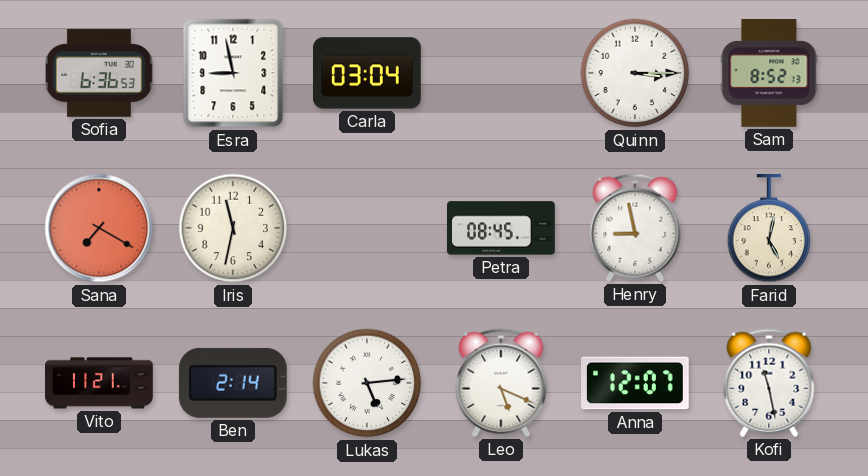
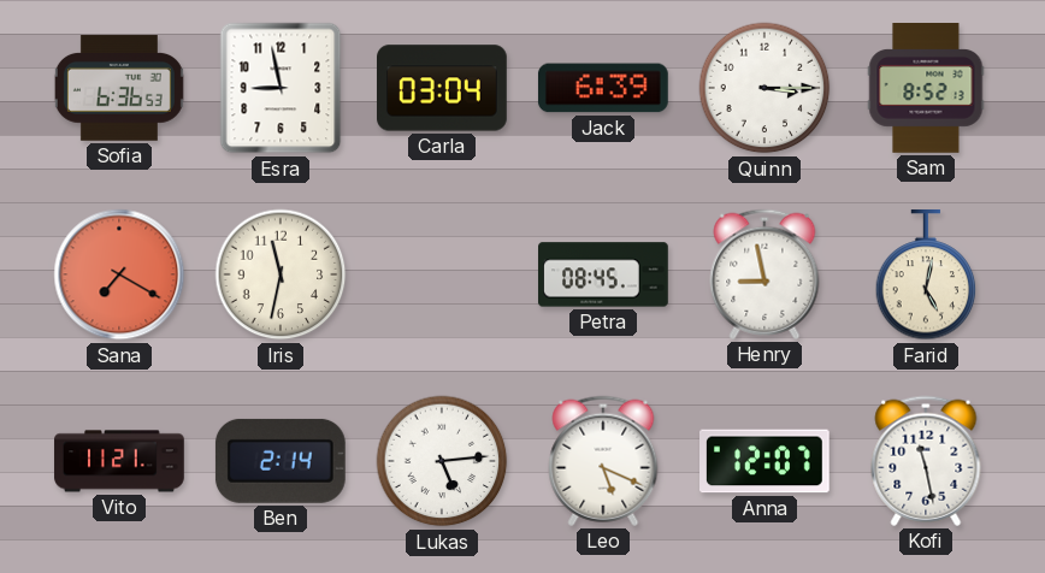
Jack: none -> 6:39 (603, 88)
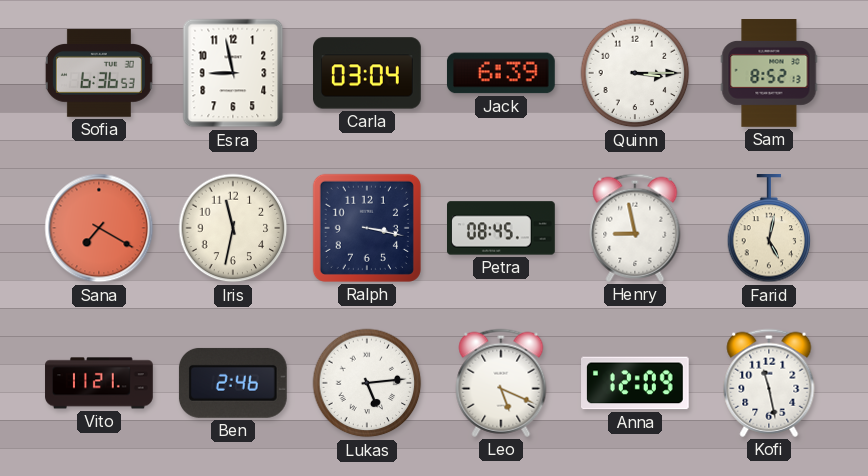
Ralph: none -> 3:17 (367, 228)
Ben: 2:14 -> 2:46 (233, 383)
Anna: 12:07 -> 12:09 (636, 383)
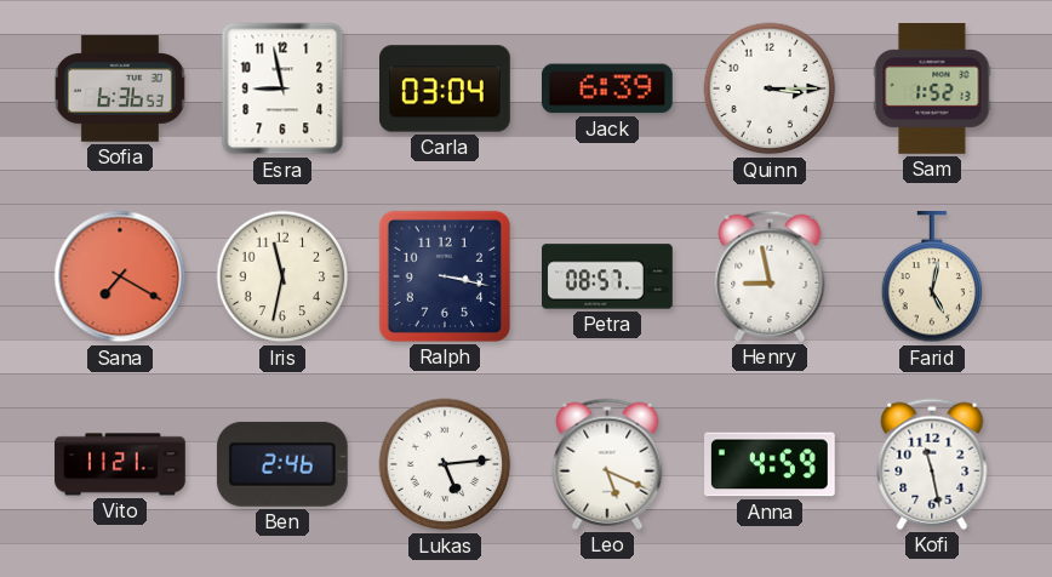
Sam: 8:52 -> 1:52 (932, 90)
Petra: 08:45 -> 08:57 (608, 276)
Anna: 12:09 -> 4:59 (771, 464)
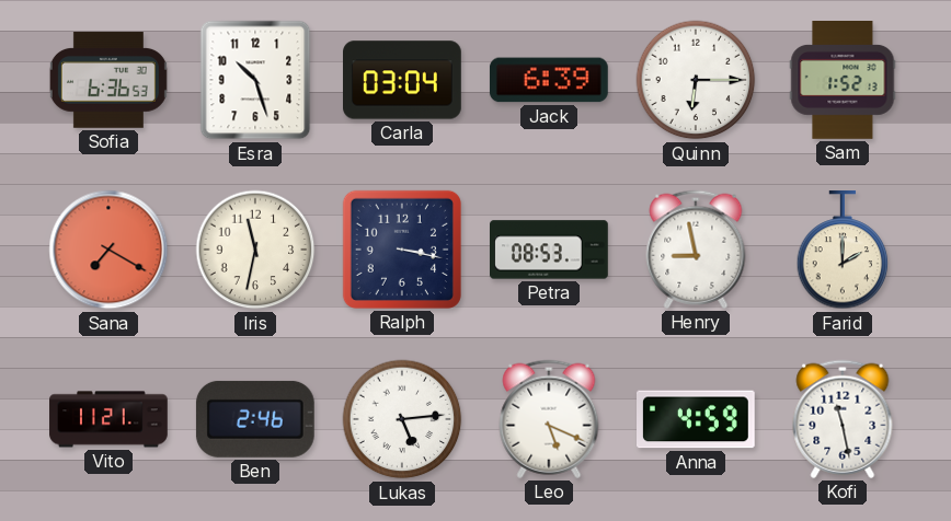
Esra: 8:58 -> 10:27 (255, 80)
Quinn: 3:15 -> 6:15 (696, 80)
Petra: 08:57 -> 08:53 (550, 250)
Farid: 5:02 -> 2:00 (843, 251)
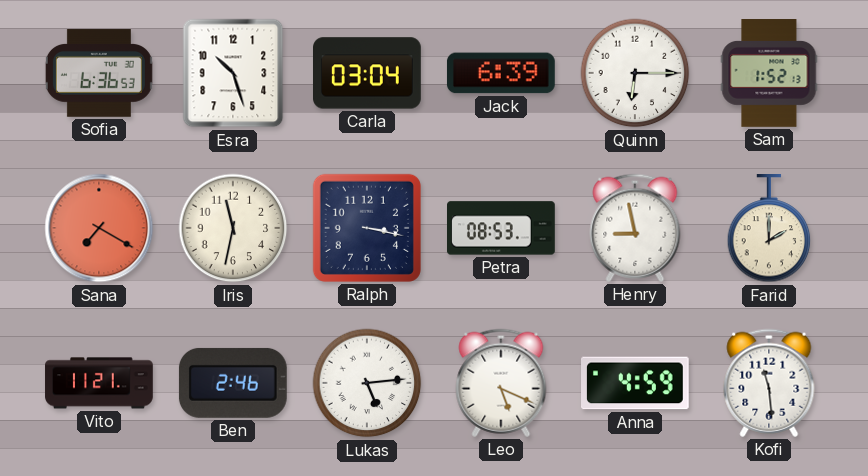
Kofi: 11:28 -> 11:29 (769, 383)
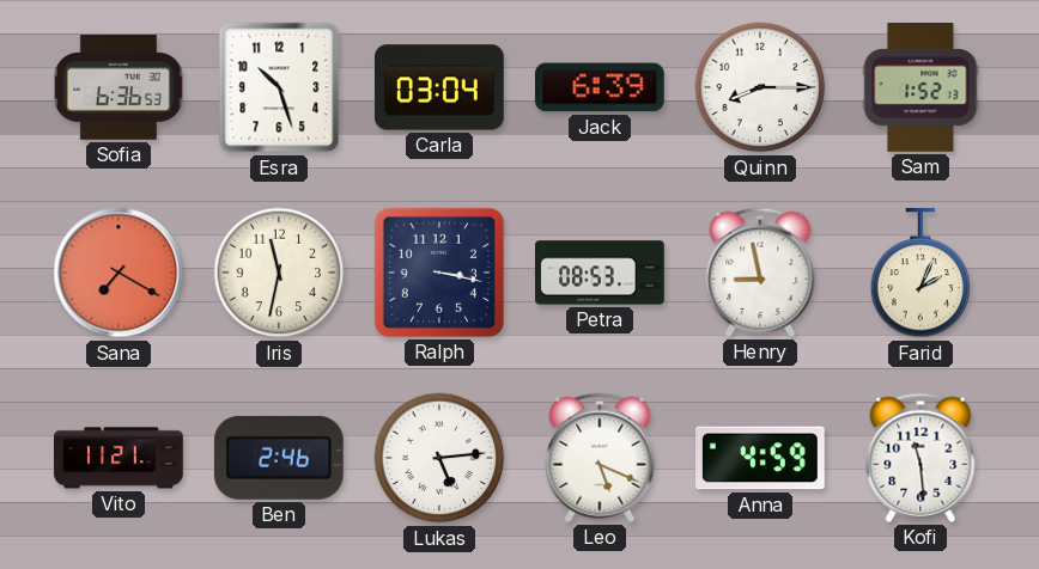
Quinn: 6:15 -> 8:15 (760, 87)
Farid: 2:00 -> 2:04 (920, 274)
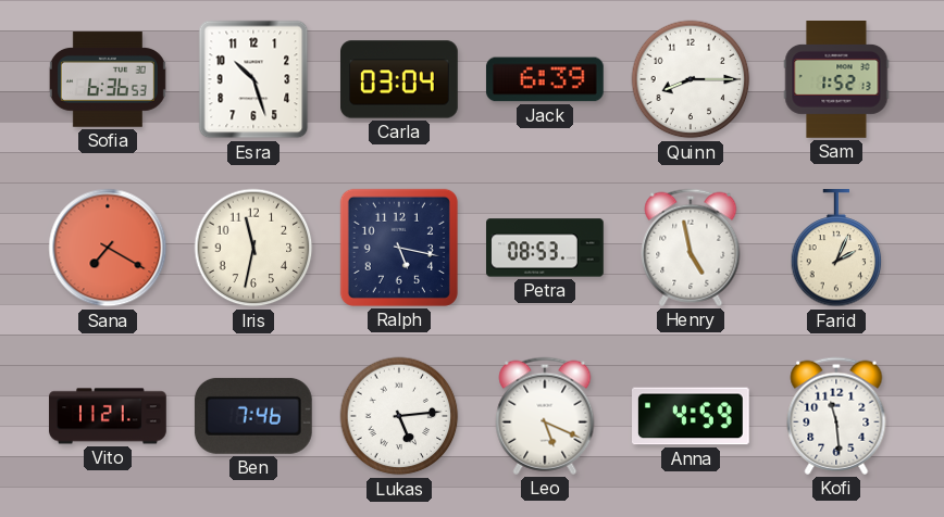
Ralph: 3:17 -> 5:17 (399, 248)
Henry: 8:58 -> 4:58 (691, 248)
Ben: 2:46 -> 7:46 (253, 416)
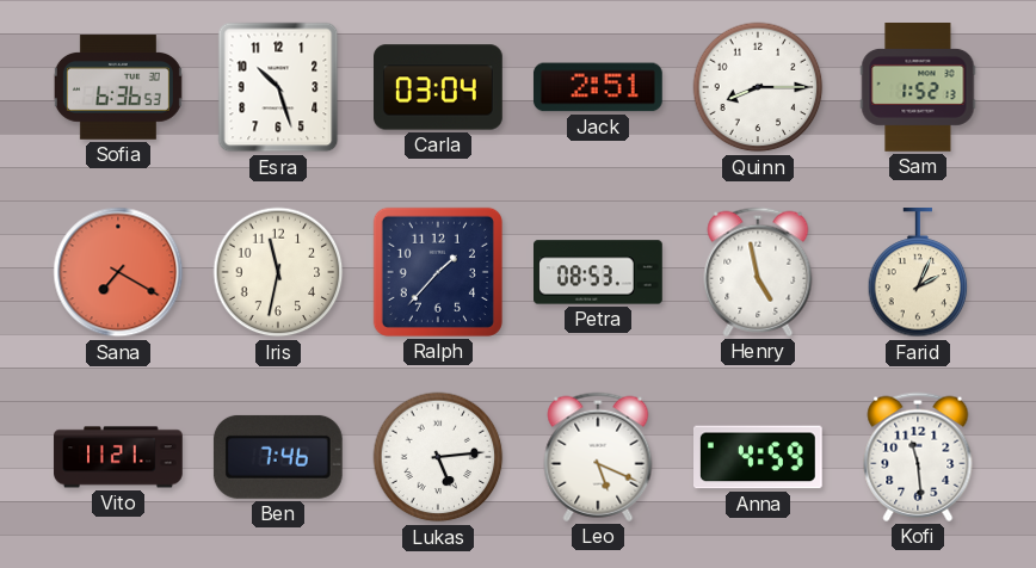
Jack: 6:39 -> 2:51 (598, 87)
Ralph: 5:17 -> 1:37 (438, 272)
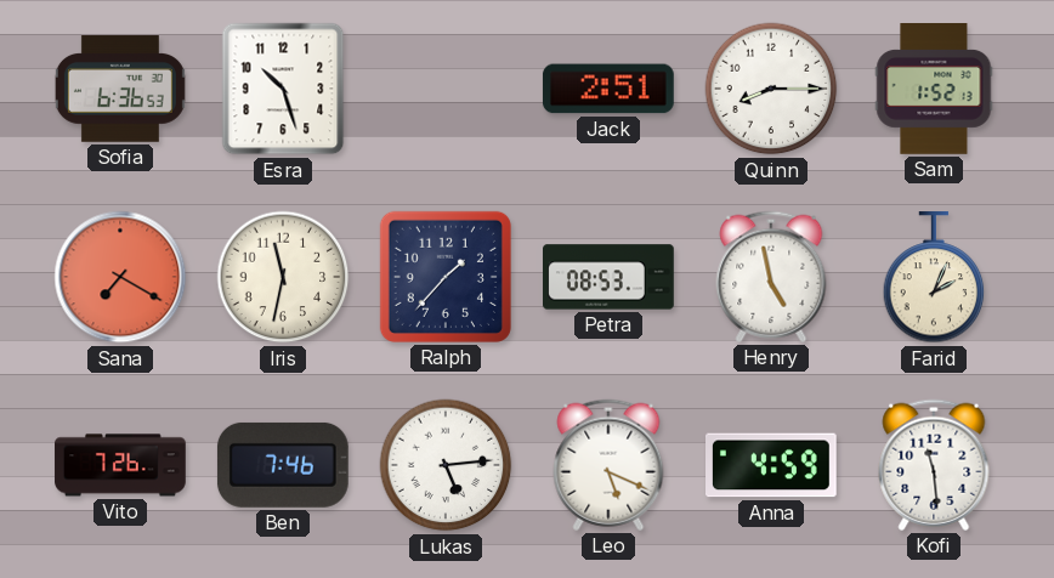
Carla: 03:04 -> none (439, 87)
Vito: 11:21 -> 7:26 (120, 465)
